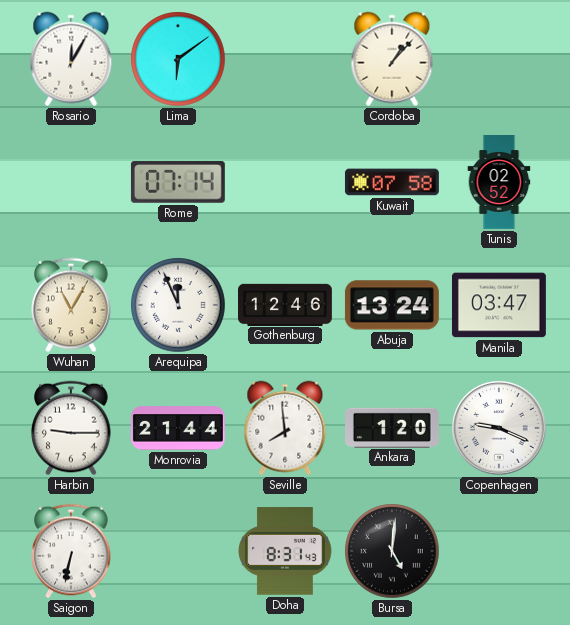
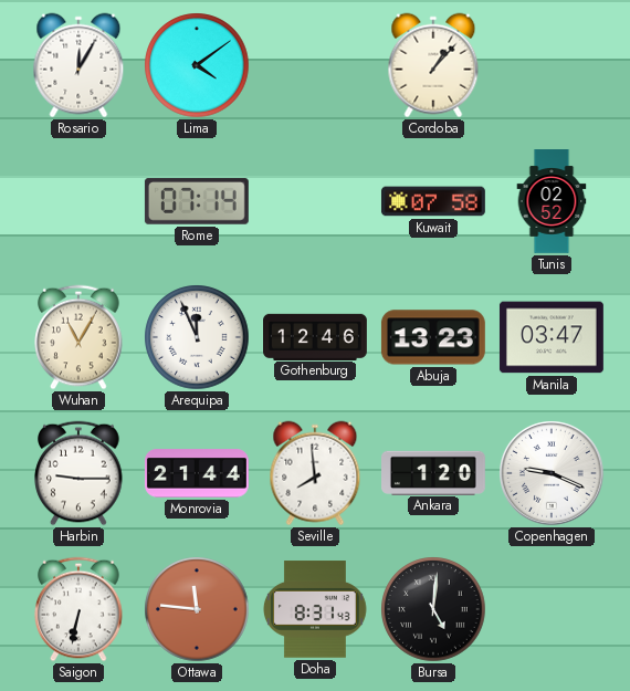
Lima: 6:09 -> 4:09 (197, 65)
Abuja: 13:24 -> 13:23 (433, 337)
Ottawa: none -> 11:46 (197, 609)
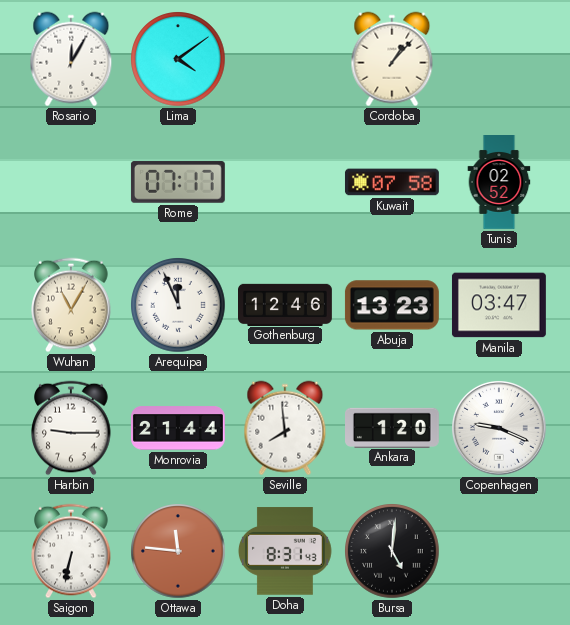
Rome: 07:14 -> 07:17 (178, 182)
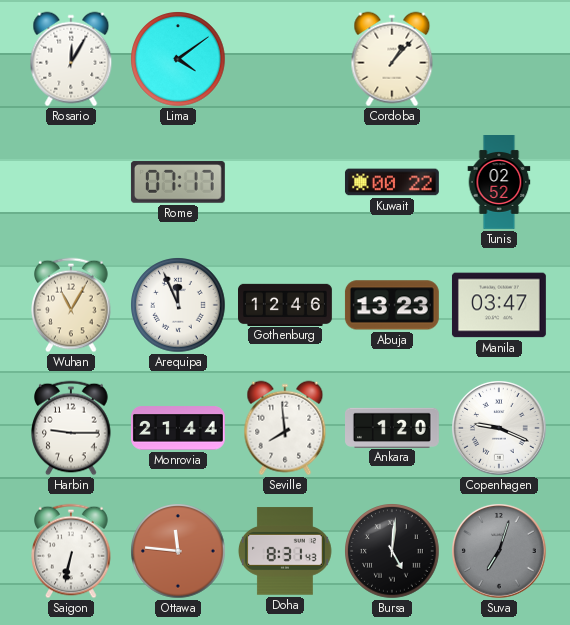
Kuwait: 07:58 -> 00:22 (392, 182)
Suva: none -> 7:03 (500, 552)
